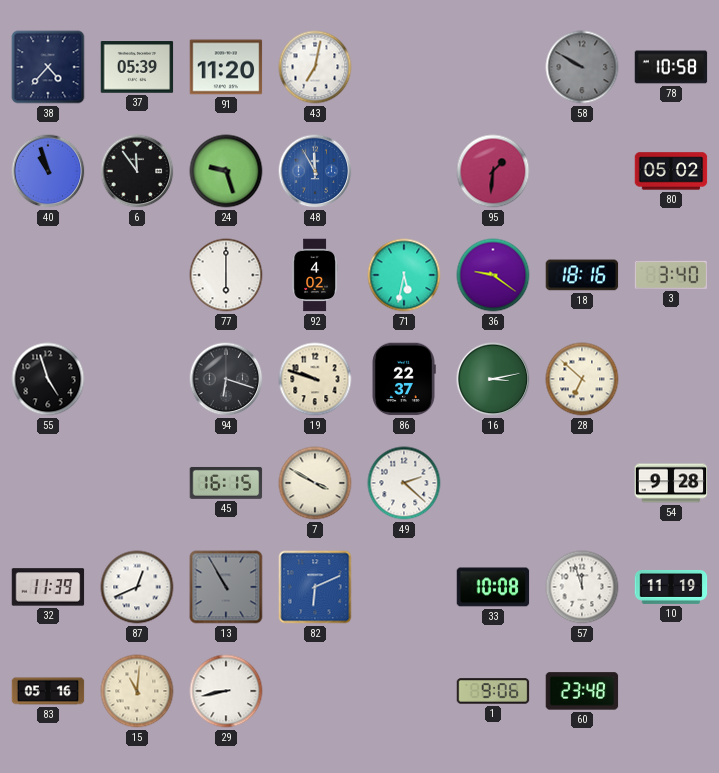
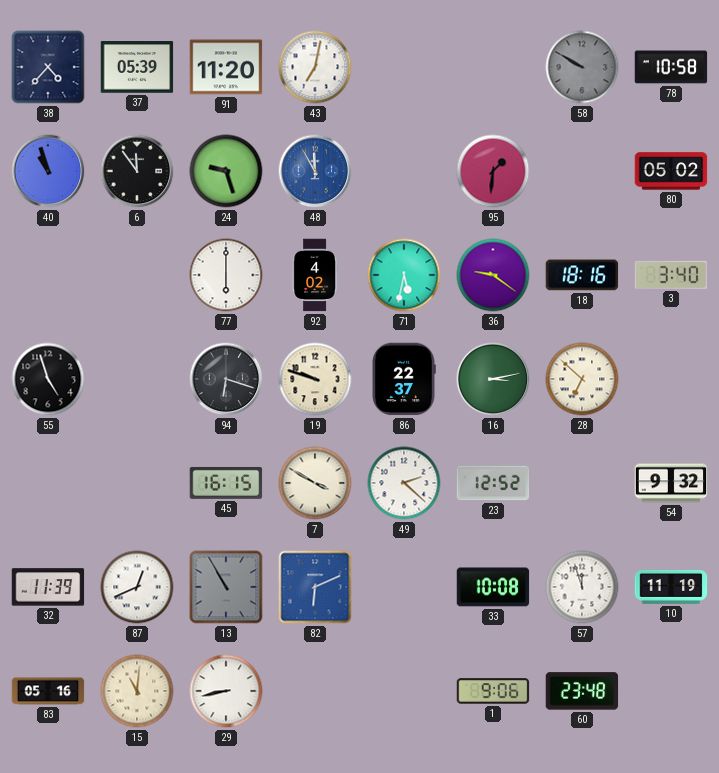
23: none -> 12:52 (493, 483)
54: 9:28 -> 9:32 (671, 483)
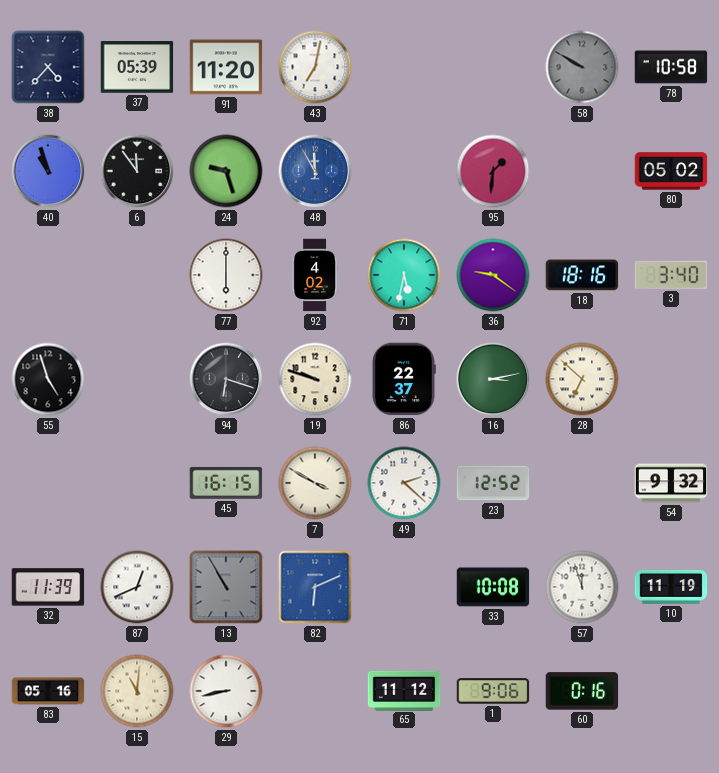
65: none -> 11:12 (404, 690)
60: 23:48 -> 0:16 (582, 691)
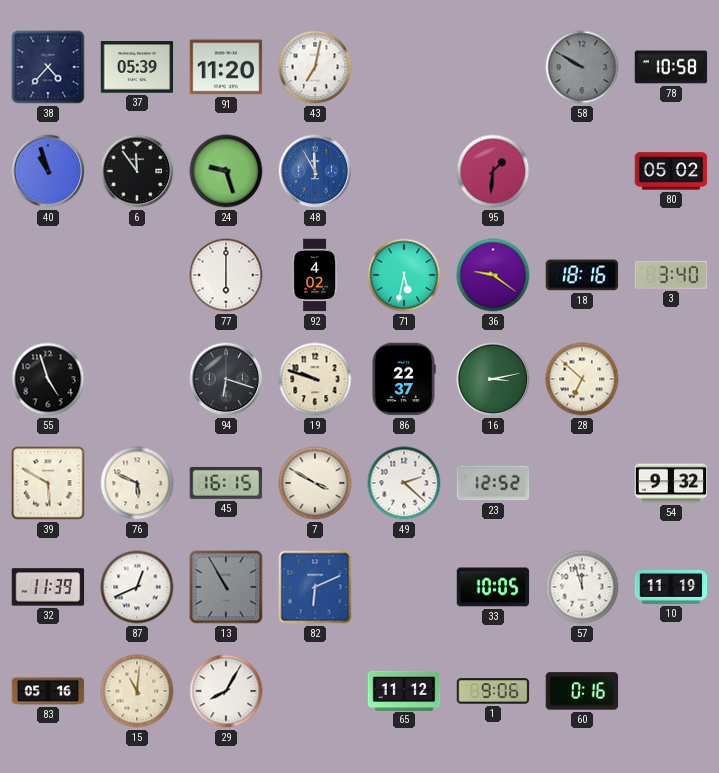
39: none -> 5:50 (48, 483)
76: none -> 5:49 (137, 483)
33: 10:08 -> 10:05 (493, 587)
29: 8:43 -> 8:05 (226, 691)
